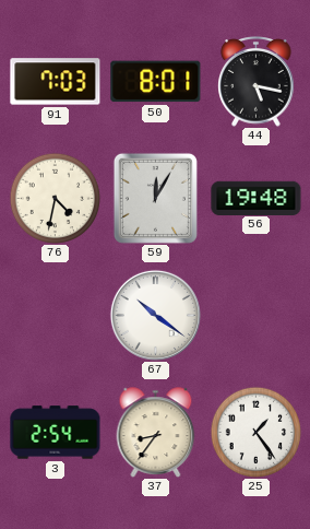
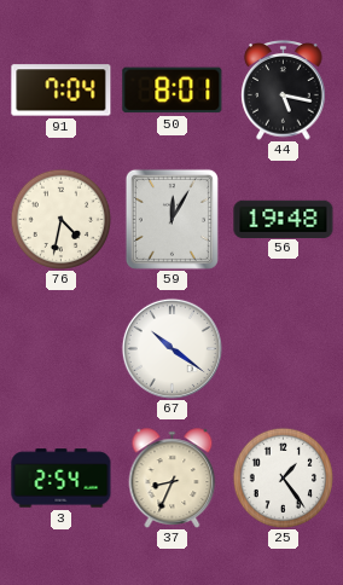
91: 7:03 -> 7:04 (62, 91)
37: 8:36 -> 8:34 (173, 479)
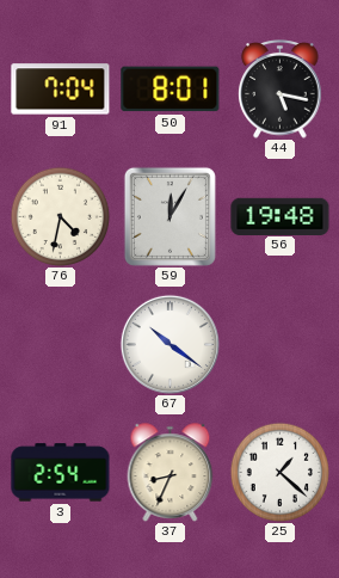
25: 1:24 -> 1:22 (279, 472)
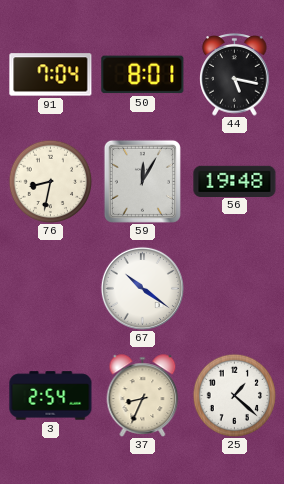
76: 4:32 -> 8:32 (50, 181)
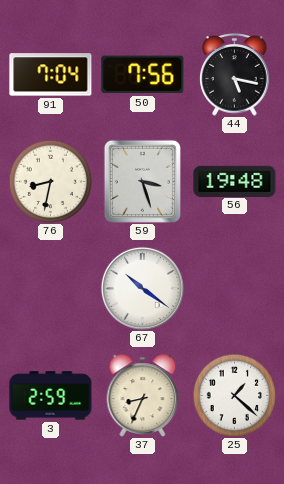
50: 8:01 -> 7:56 (143, 75)
59: 12:05 -> 3:27 (142, 181)
3: 2:54 -> 2:59 (51, 396)
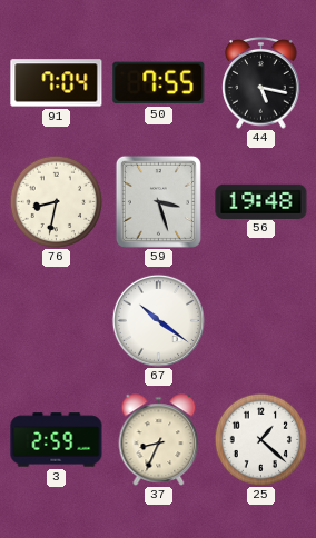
50: 7:56 -> 7:55 (159, 83)
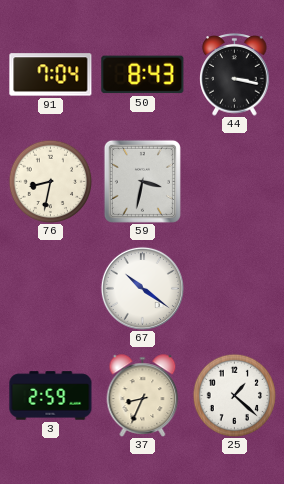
50: 7:55 -> 8:43 (143, 75)
44: 5:17 -> 3:17 (235, 75)
59: 3:27 -> 3:32 (142, 181)
56: 19:48 -> none (261, 201)
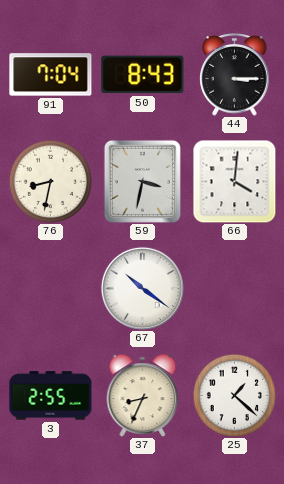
44: 3:17 -> 3:15 (235, 75)
66: none -> 4:01 (234, 181)
3: 2:59 -> 2:55 (51, 396)
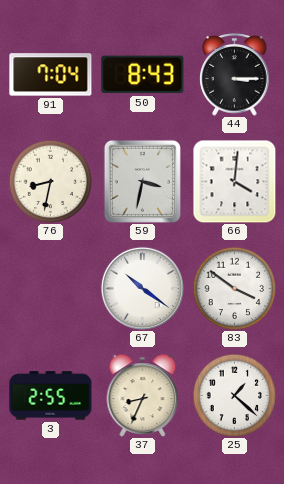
83: none -> 3:51 (234, 288)
